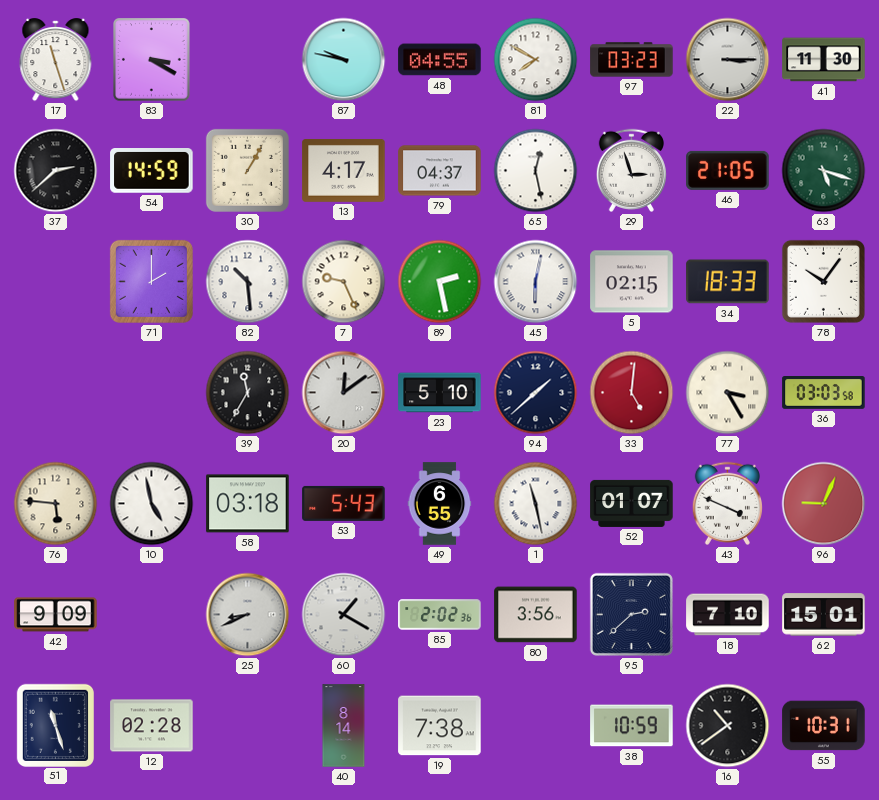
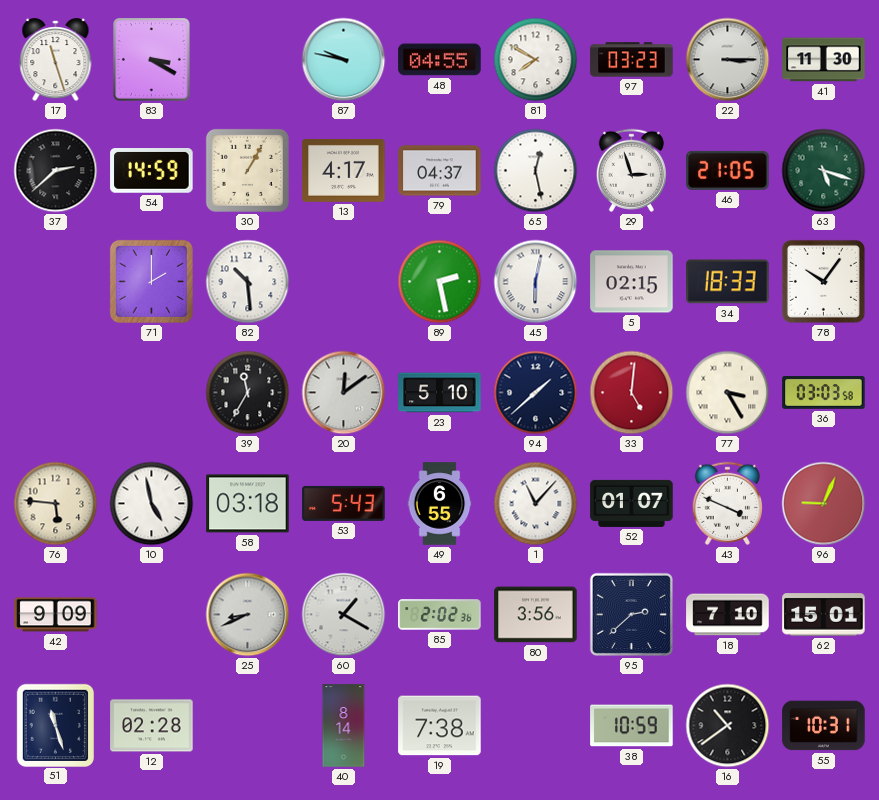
7: 9:26 -> none (344, 282)
1: 11:28 -> 11:07 (536, 504)
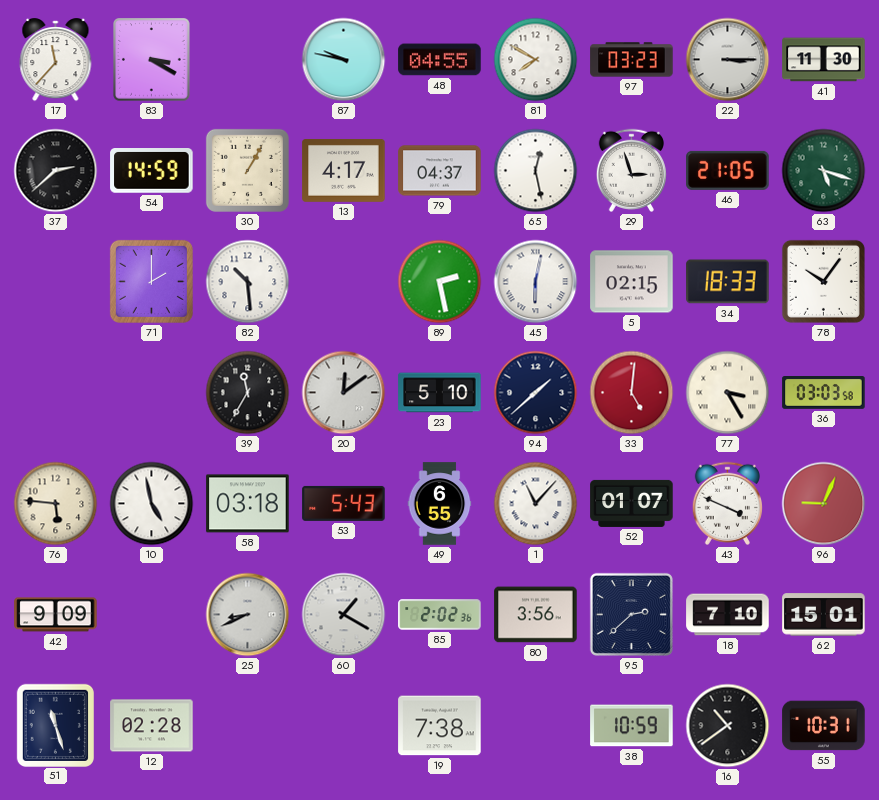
17: 11:27 -> 11:37 (56, 60)
40: 8:14 -> none (344, 726)
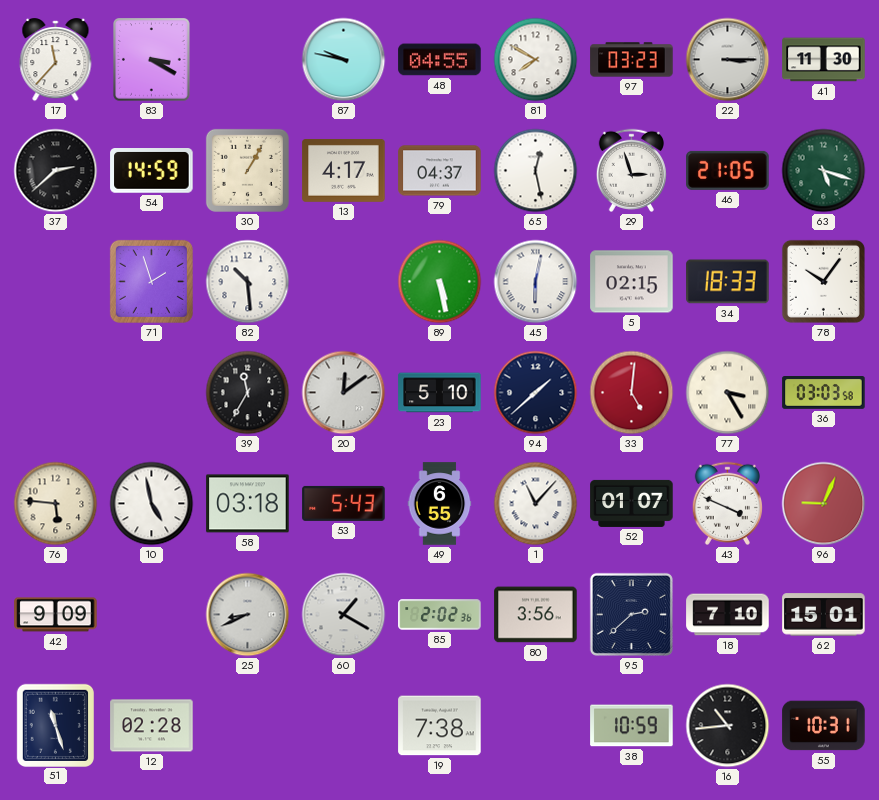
71: 2:00 -> 1:57 (151, 281)
89: 2:28 -> 5:28 (440, 282)
16: 10:39 -> 10:44 (728, 726)
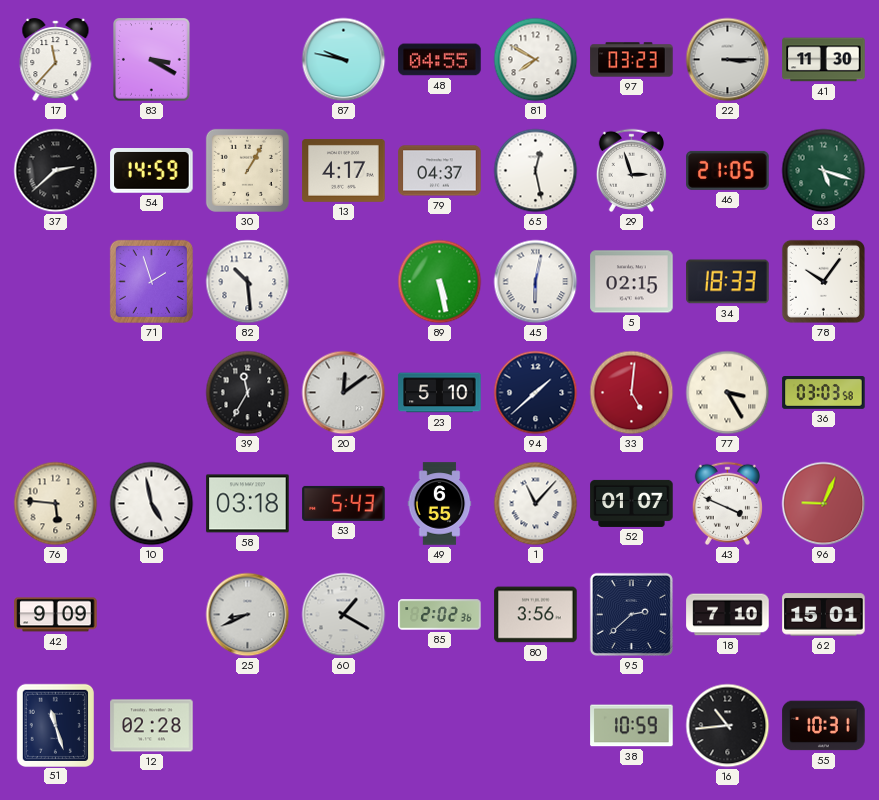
19: 7:38 -> none (440, 726)
